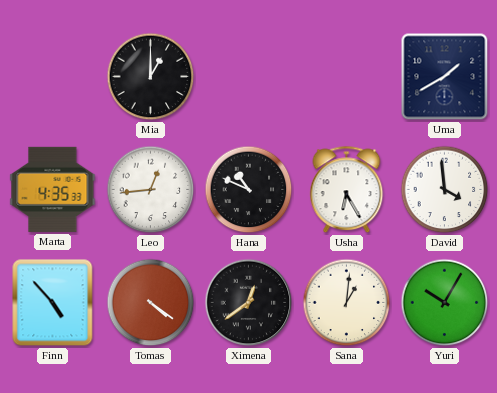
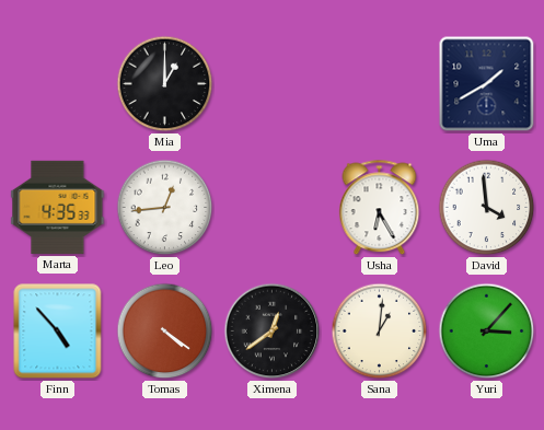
Hana: 10:49 -> none (249, 190)
Yuri: 10:05 -> 3:07 (487, 332)
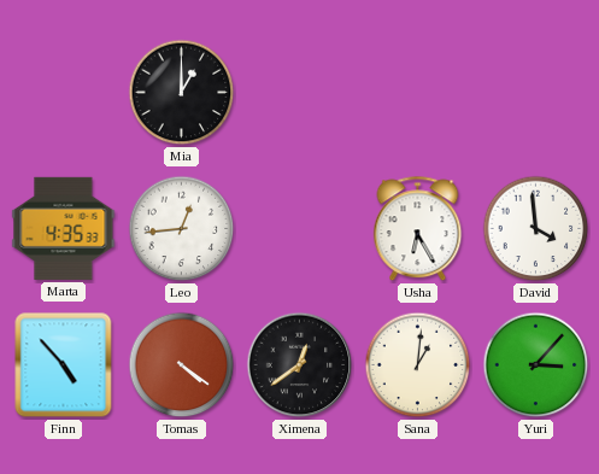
Uma: 1:40 -> none (487, 84)
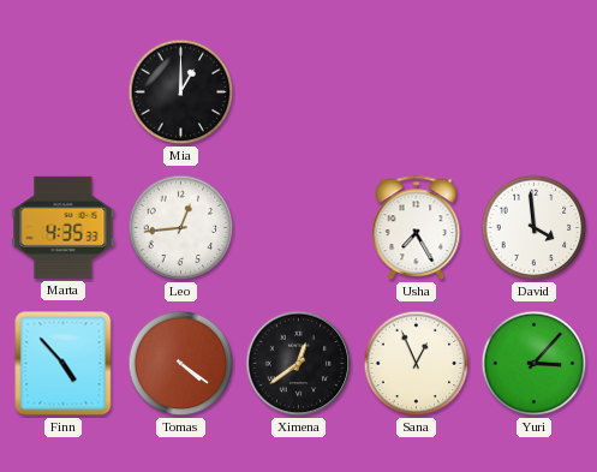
Usha: 6:25 -> 7:25 (417, 228)
Sana: 1:01 -> 12:56 (417, 364)
